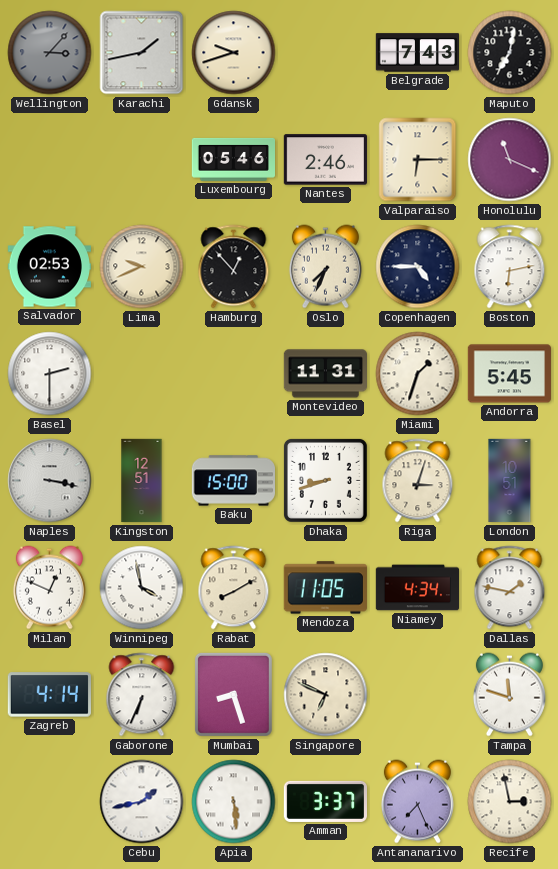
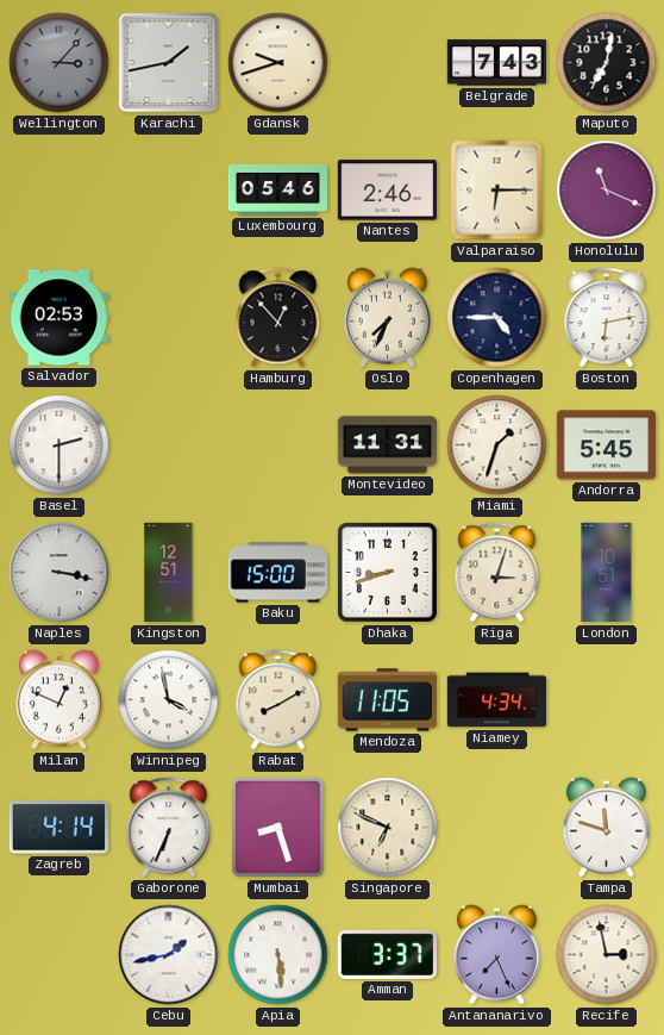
Lima: 9:41 -> none (142, 267)
Dallas: 1:47 -> none (510, 588)
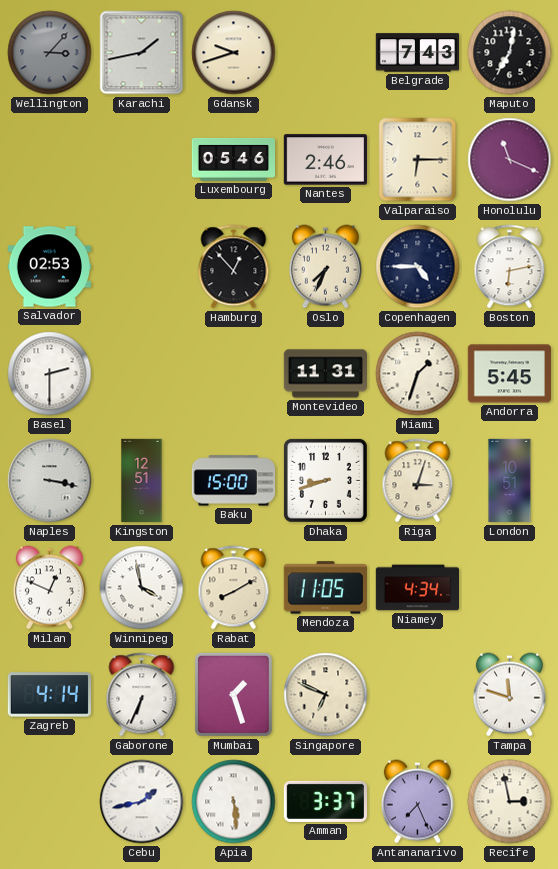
Mumbai: 8:27 -> 1:27 (233, 694)
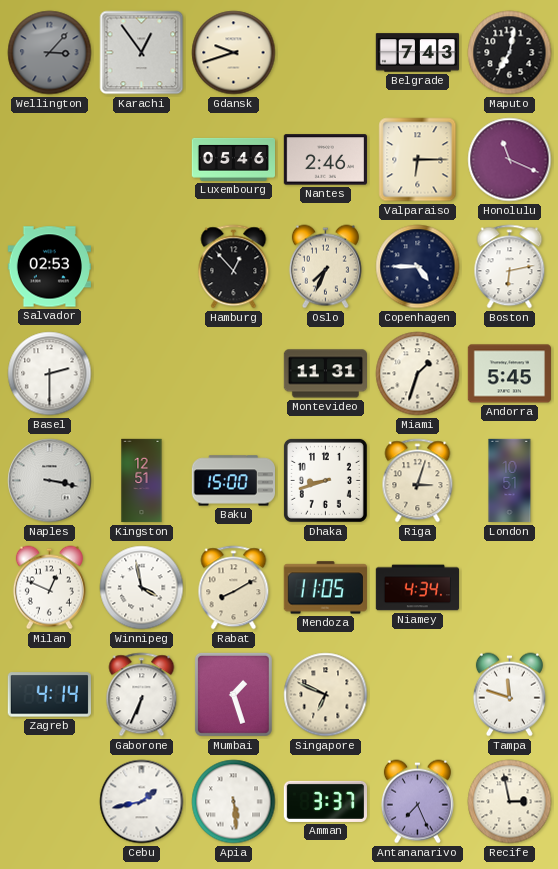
Karachi: 1:43 -> 12:54 (142, 53)
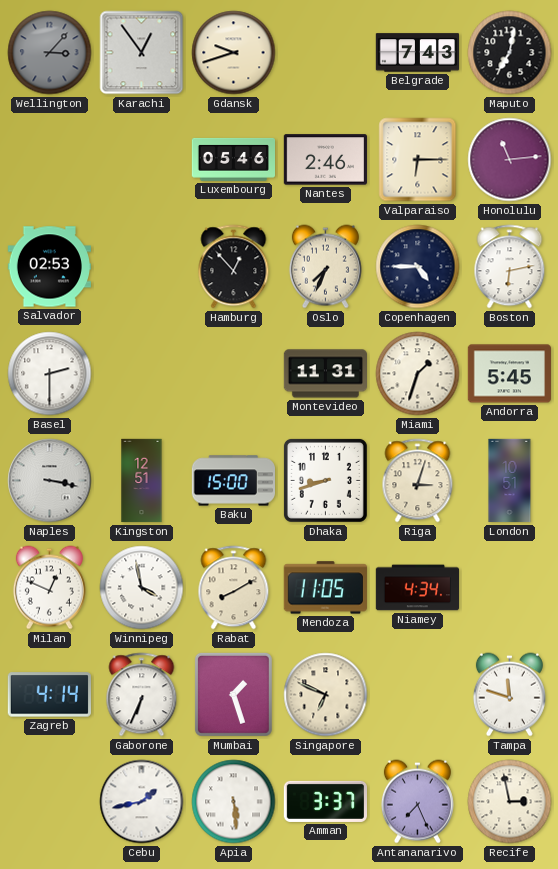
Honolulu: 11:19 -> 11:14 (510, 160)
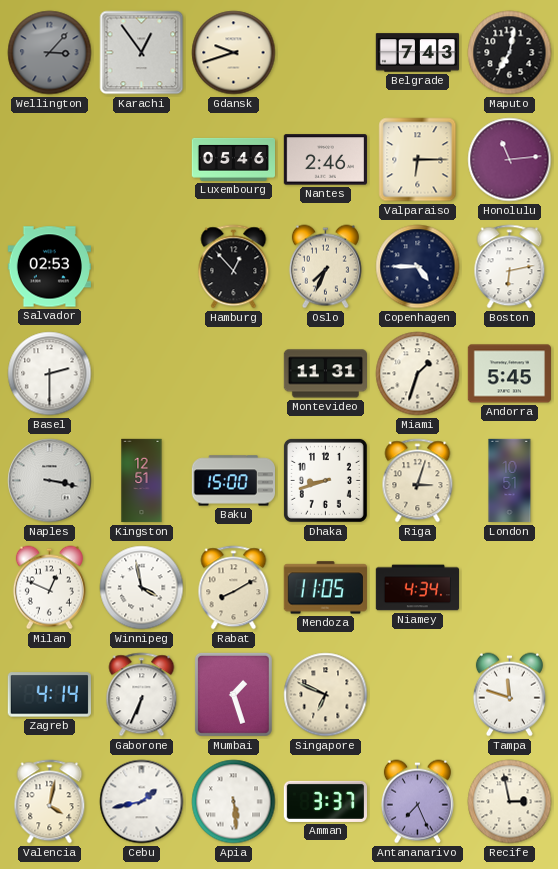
Valencia: none -> 4:02 (50, 802)
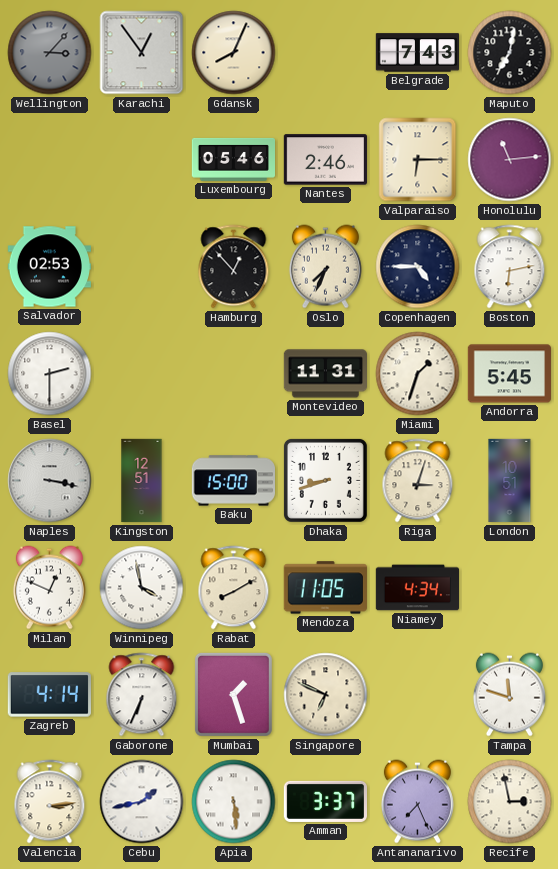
Gdansk: 9:42 -> 8:04 (234, 53)
Valencia: 4:02 -> 3:14 (50, 802)
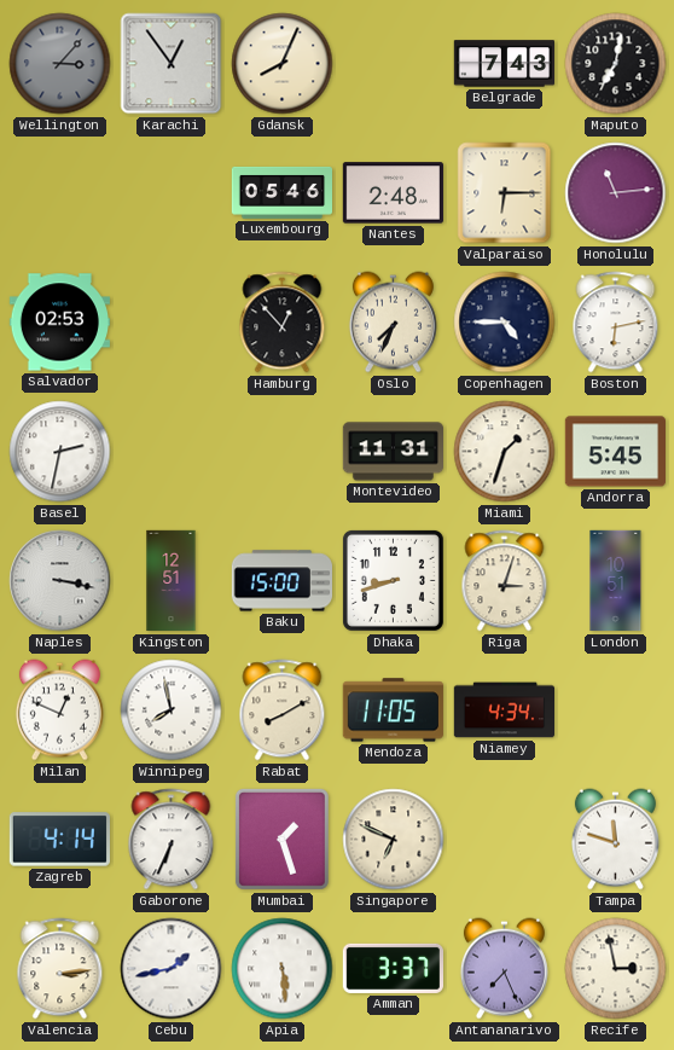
Nantes: 2:46 -> 2:48 (393, 193)
Basel: 2:30 -> 2:32 (60, 452)
Winnipeg: 3:58 -> 7:58 (172, 710)
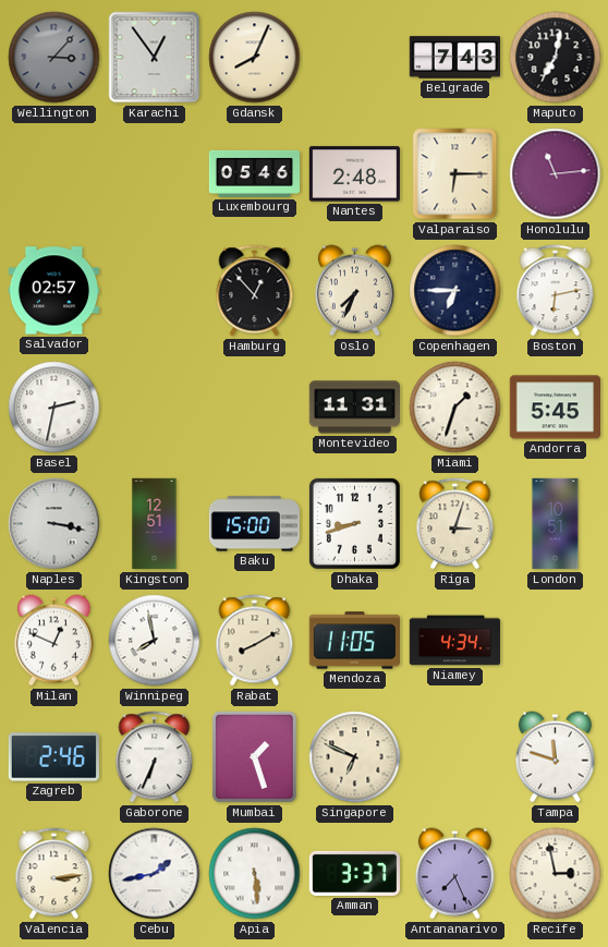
Salvador: 02:53 -> 02:57 (53, 291)
Copenhagen: 4:45 -> 6:45 (455, 291)
Zagreb: 4:14 -> 2:46 (53, 757)
